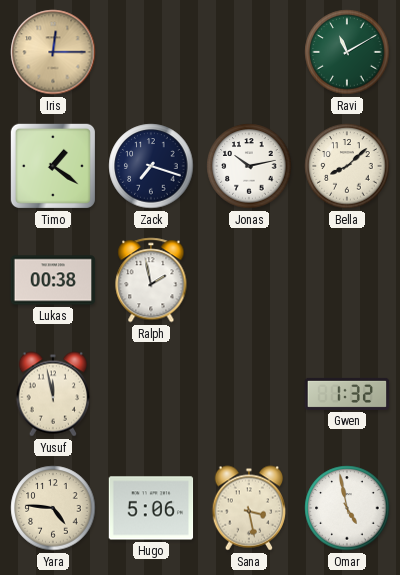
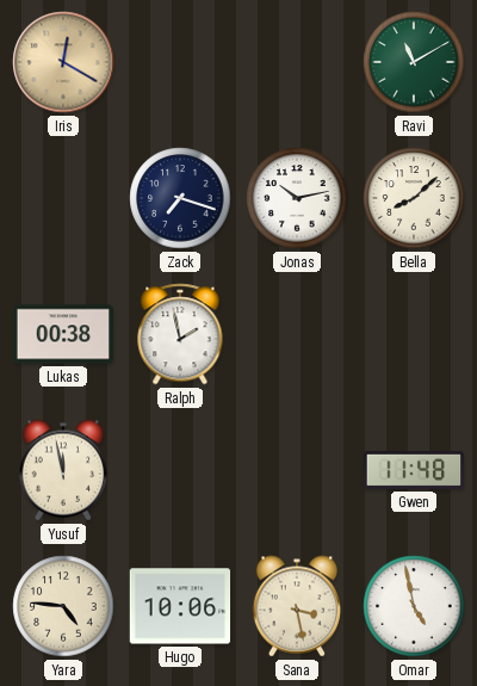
Iris: 12:15 -> 12:20 (63, 62)
Timo: 1:21 -> none (53, 166)
Gwen: 1:32 -> 11:48 (414, 470)
Hugo: 5:06 -> 10:06 (180, 606)
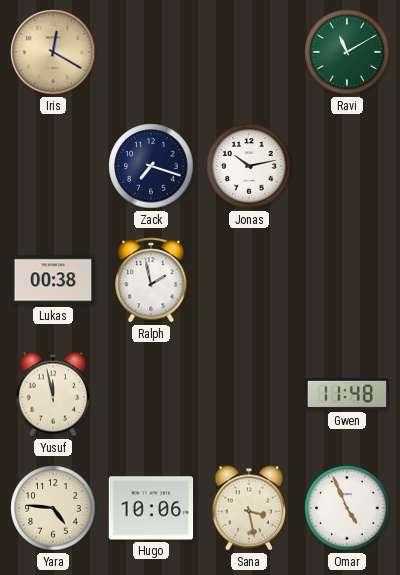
Bella: 8:08 -> none (414, 198)
Omar: 4:58 -> 4:56 (347, 508)
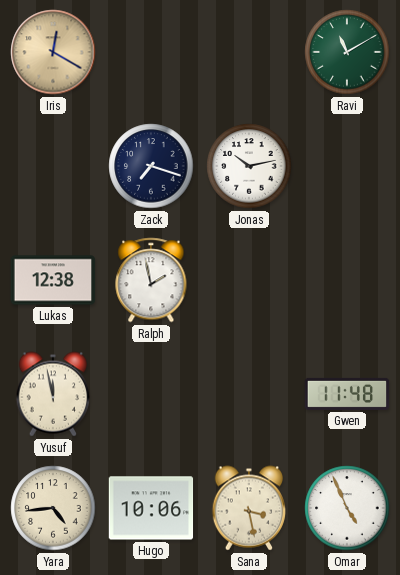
Lukas: 00:38 -> 12:38 (53, 280)
Yara: 4:46 -> 4:44 (53, 508)
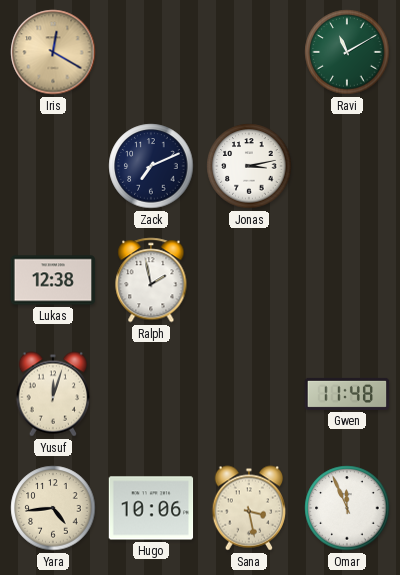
Zack: 7:18 -> 7:11 (151, 166)
Jonas: 10:13 -> 3:13 (249, 166)
Yusuf: 11:58 -> 12:03 (53, 394)
Omar: 4:56 -> 11:56 (347, 508)
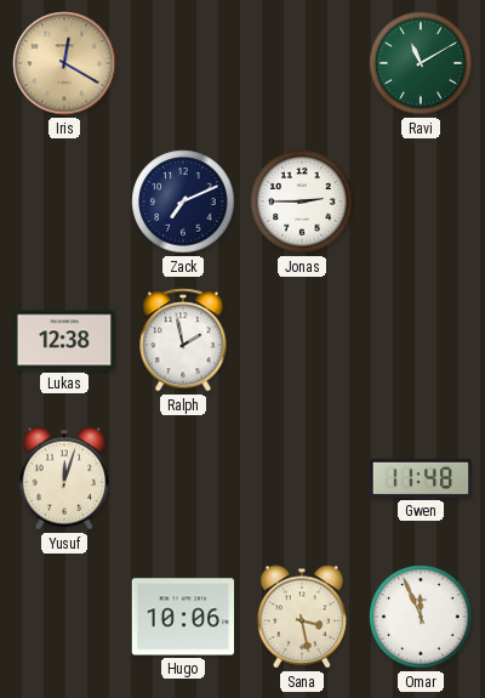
Jonas: 3:13 -> 2:45 (302, 202)
Yara: 4:44 -> none (53, 508)
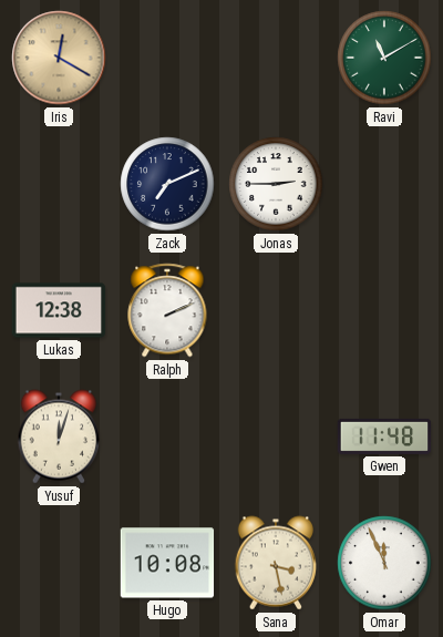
Ralph: 1:58 -> 2:11 (167, 310)
Hugo: 10:06 -> 10:08 (167, 563)
